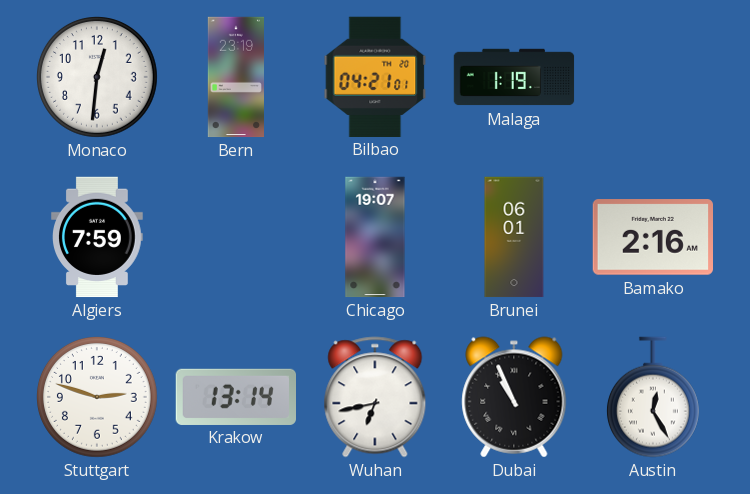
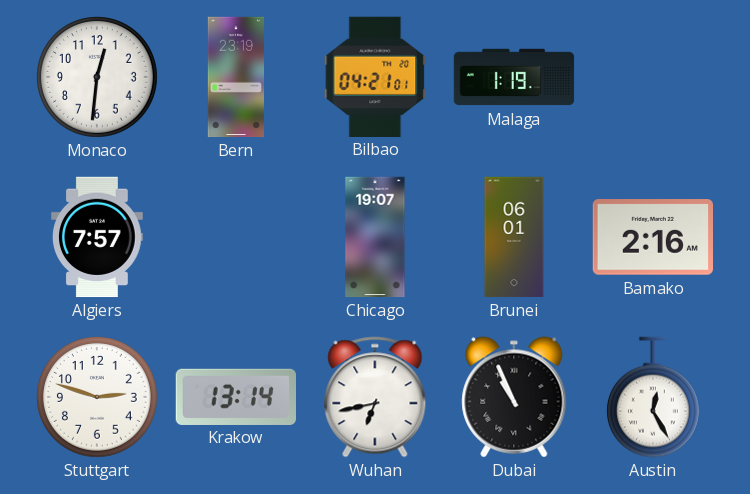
Algiers: 7:59 -> 7:57 (98, 237)
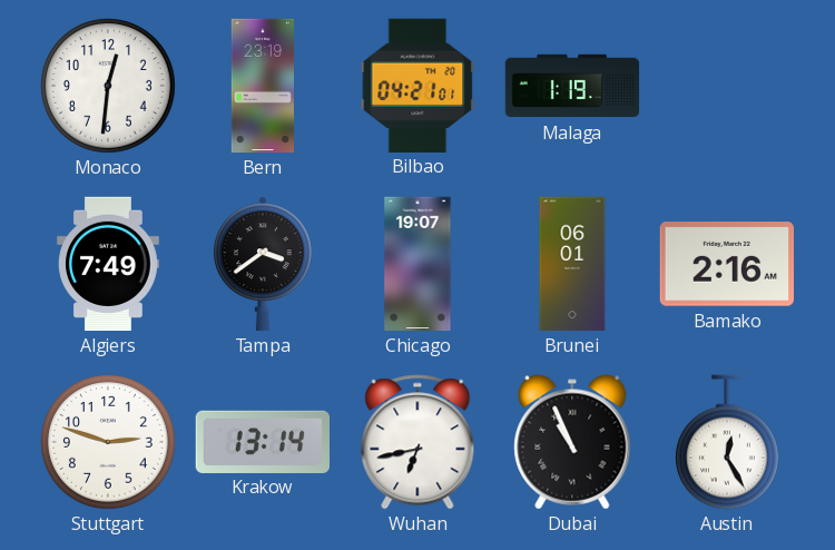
Algiers: 7:57 -> 7:49 (109, 264)
Tampa: none -> 3:39 (264, 264)
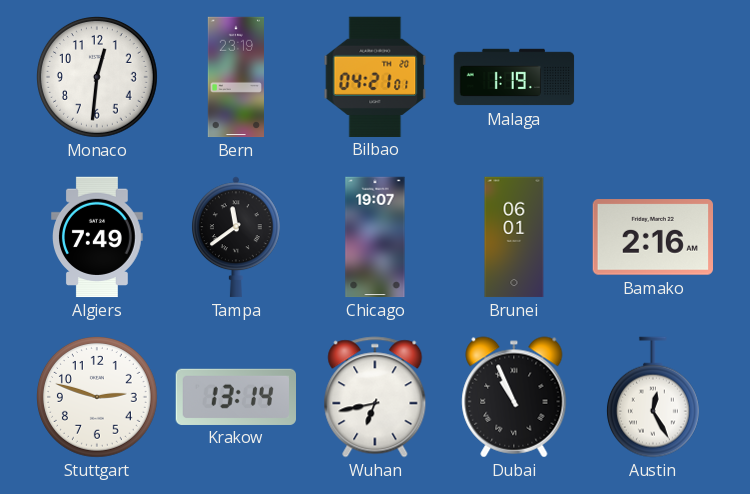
Tampa: 3:39 -> 11:39 (237, 237)
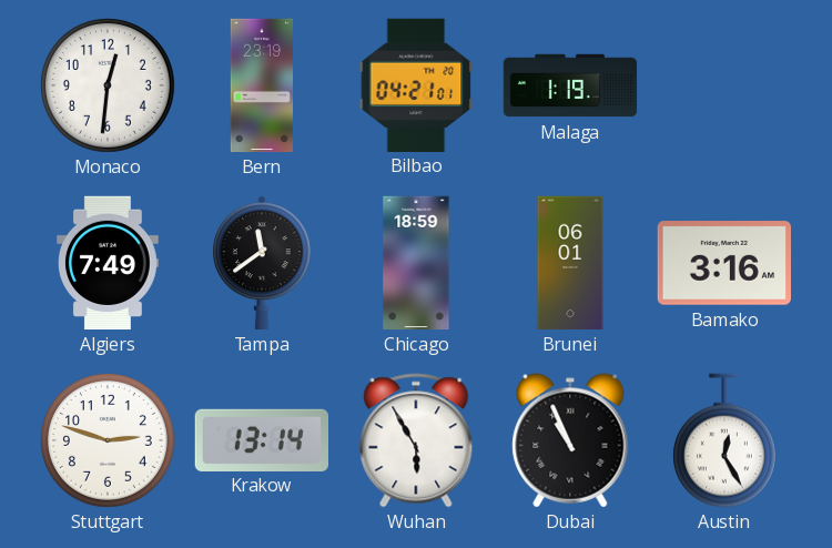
Chicago: 19:07 -> 18:59 (416, 263)
Bamako: 2:16 -> 3:16 (723, 263)
Wuhan: 6:43 -> 5:55 (416, 440)
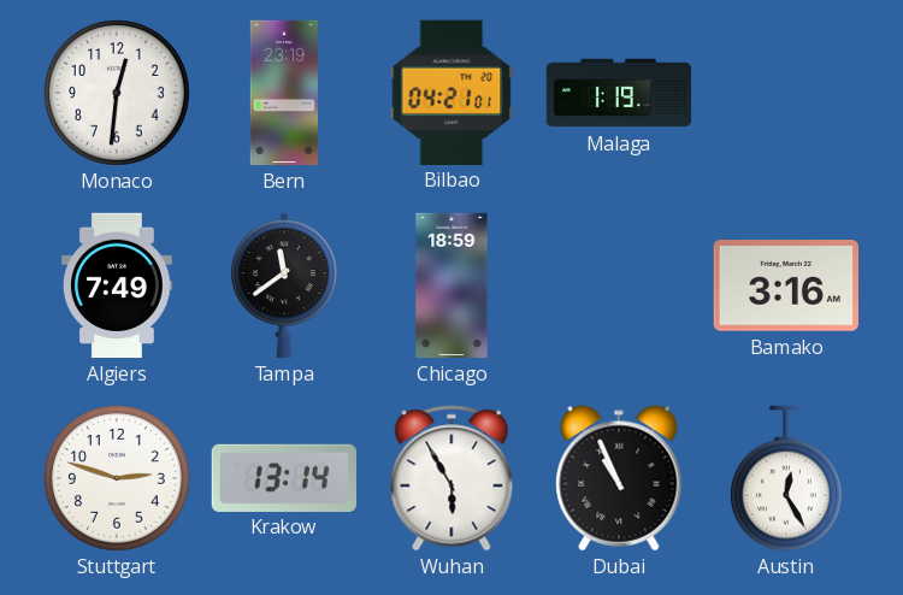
Brunei: 06:01 -> none (570, 263)
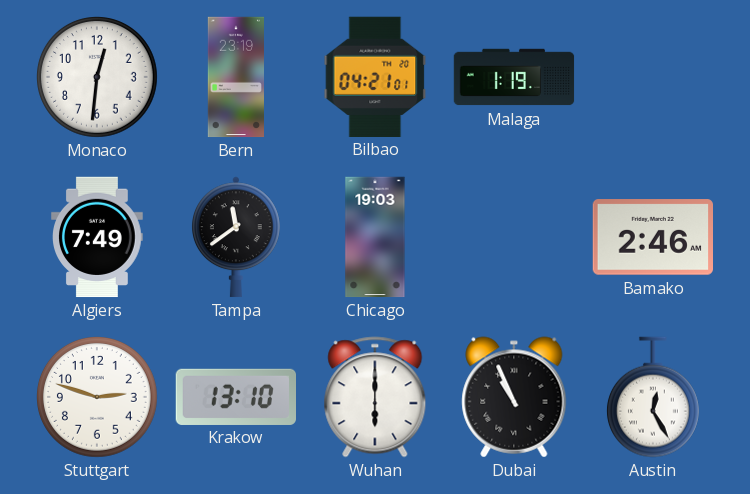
Chicago: 18:59 -> 19:03 (375, 237)
Bamako: 3:16 -> 2:46 (652, 237)
Krakow: 13:14 -> 13:10 (235, 396)
Wuhan: 5:55 -> 6:00 (375, 397)
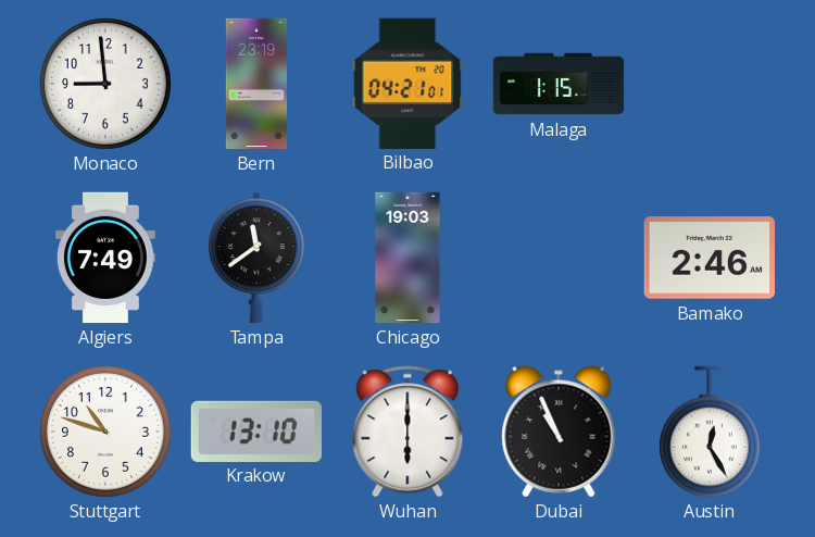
Monaco: 12:31 -> 8:59 (106, 85)
Malaga: 1:19 -> 1:15 (559, 84)
Stuttgart: 2:48 -> 10:48 (106, 433)
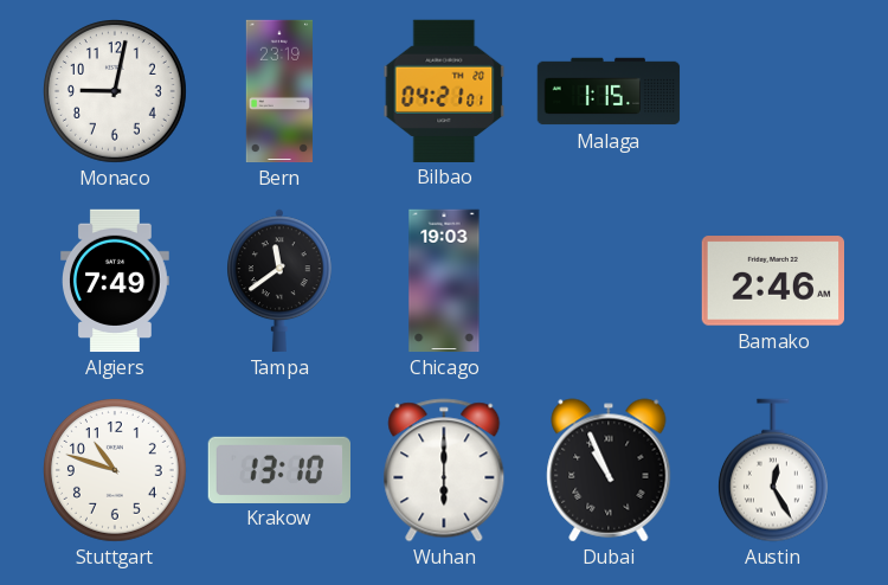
Monaco: 8:59 -> 9:02 (116, 92)
